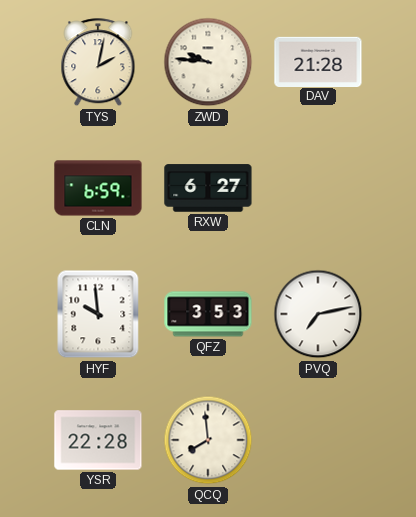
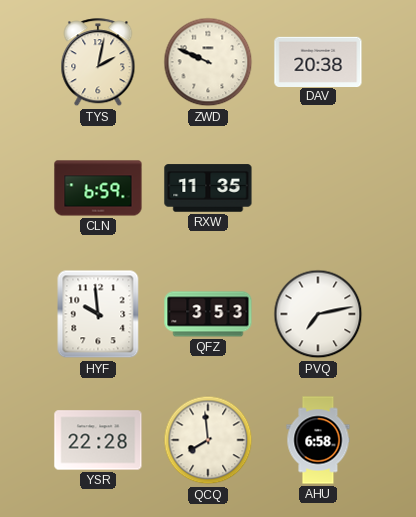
ZWD: 9:46 -> 9:49 (208, 62)
DAV: 21:28 -> 20:38 (318, 61)
RXW: 6:27 -> 11:35 (208, 188)
AHU: none -> 6:58 (318, 440)
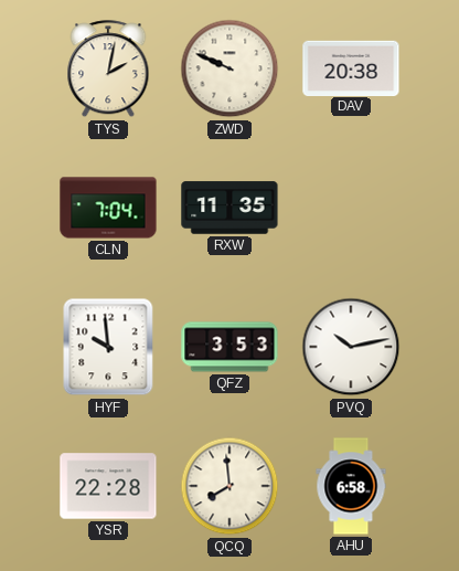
CLN: 6:59 -> 7:04 (108, 208)
PVQ: 7:13 -> 10:13 (351, 347)
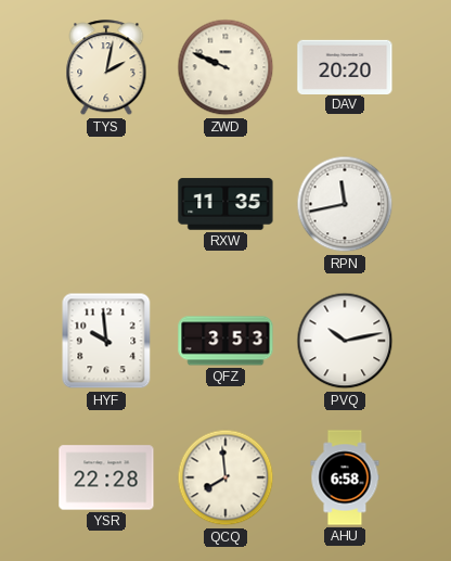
DAV: 20:38 -> 20:20 (345, 66)
CLN: 7:04 -> none (108, 208)
RPN: none -> 11:43 (345, 204)
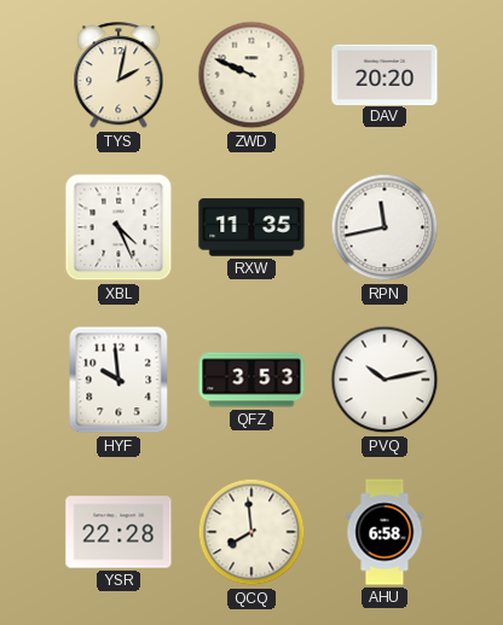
XBL: none -> 4:26 (118, 227)
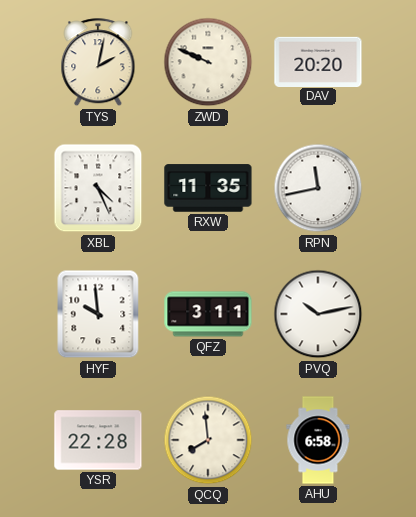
QFZ: 3:53 -> 3:11 (208, 314)
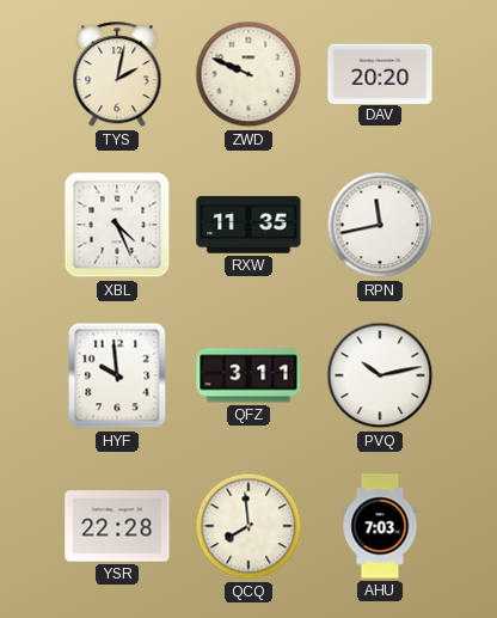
AHU: 6:58 -> 7:03 (380, 526)
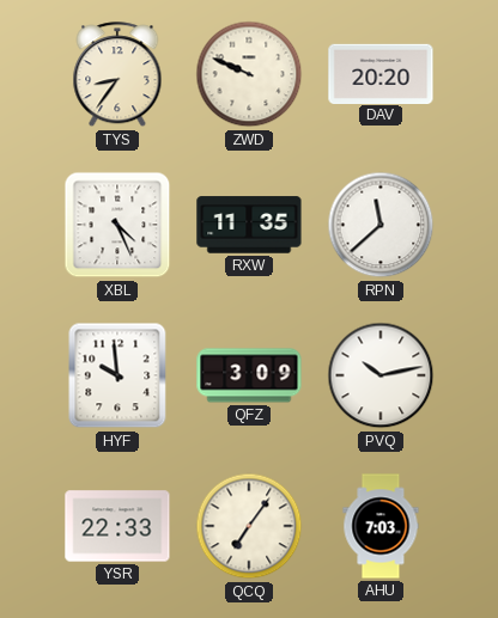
TYS: 2:02 -> 8:36 (117, 75)
RPN: 11:43 -> 11:38 (381, 225)
QFZ: 3:11 -> 3:09 (249, 375)
YSR: 22:28 -> 22:33 (117, 526)
QCQ: 7:59 -> 7:06 (249, 526)
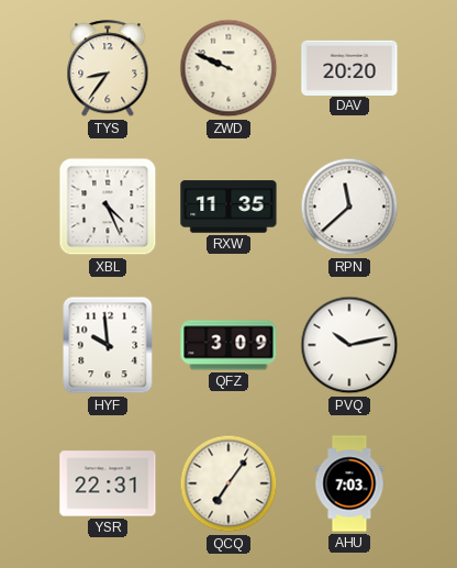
YSR: 22:33 -> 22:31 (108, 483)
